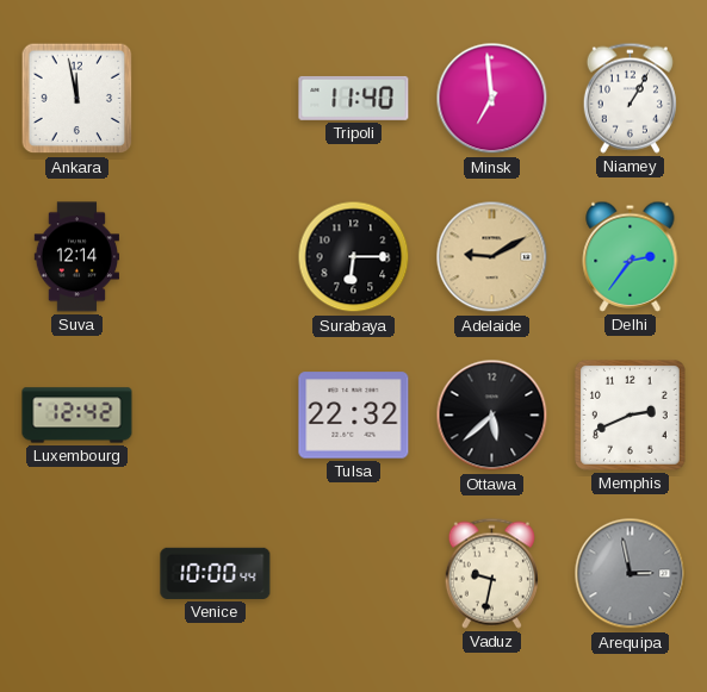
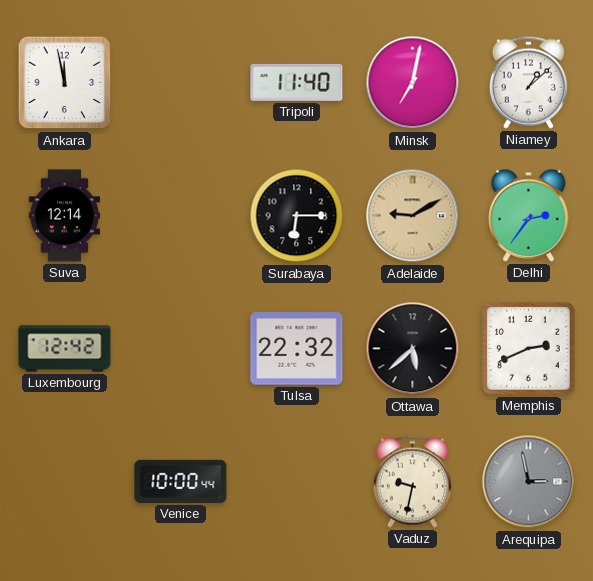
Minsk: 6:59 -> 7:02 (413, 83)
Niamey: 1:05 -> 1:08 (528, 82)
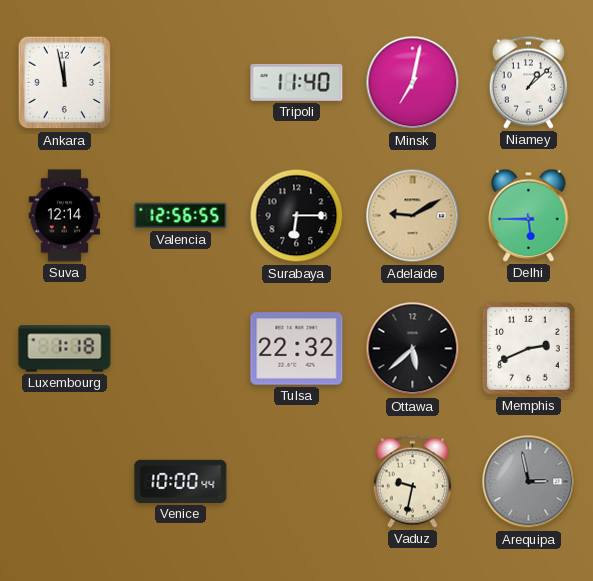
Valencia: none -> 12:56 (181, 216)
Delhi: 2:36 -> 5:45 (529, 215)
Luxembourg: 12:42 -> 1:18 (65, 349)
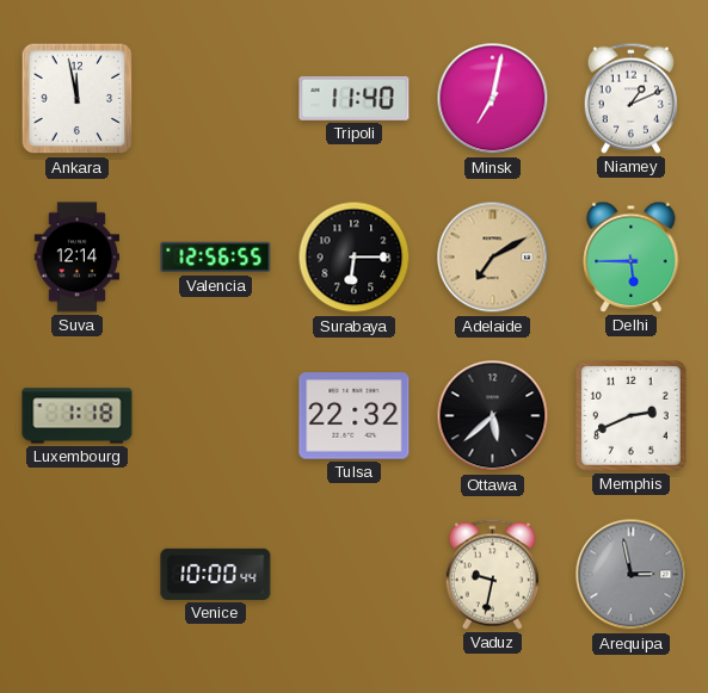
Niamey: 1:08 -> 1:11 (630, 98)
Adelaide: 9:10 -> 7:10 (493, 258)
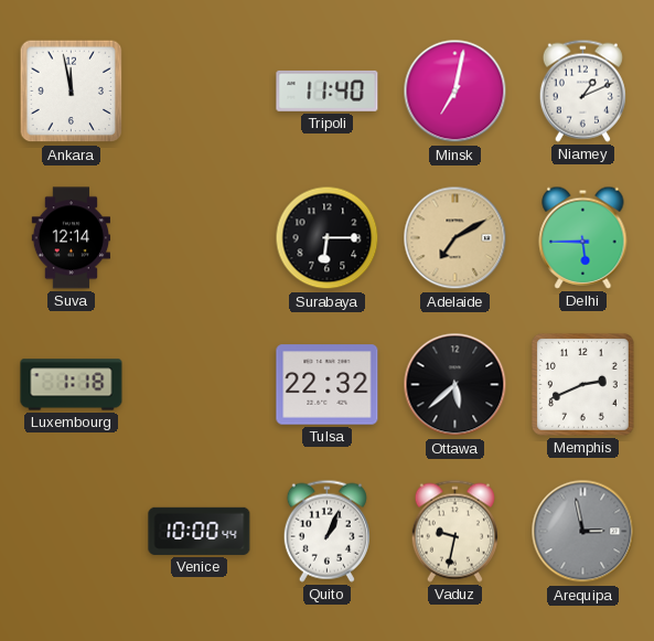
Valencia: 12:56 -> none (216, 258)
Quito: none -> 1:04 (326, 531)
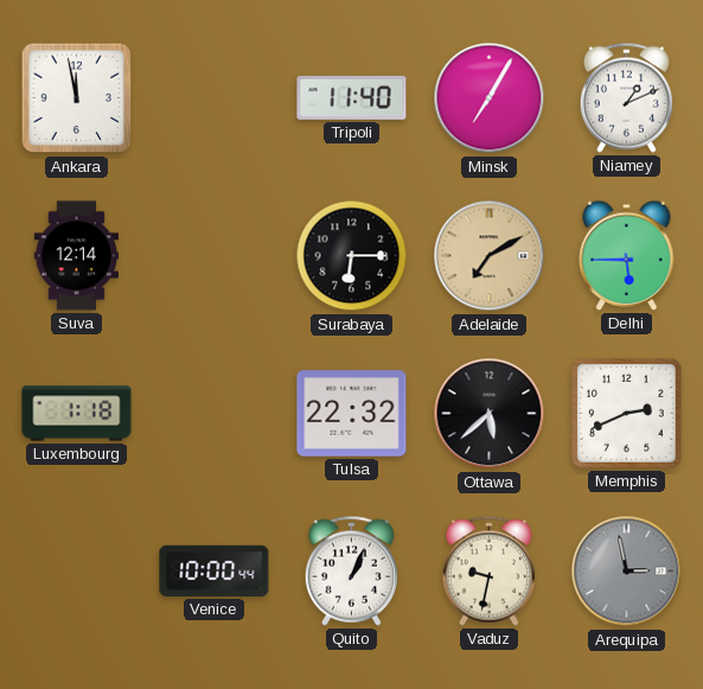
Minsk: 7:02 -> 7:05 (490, 98)
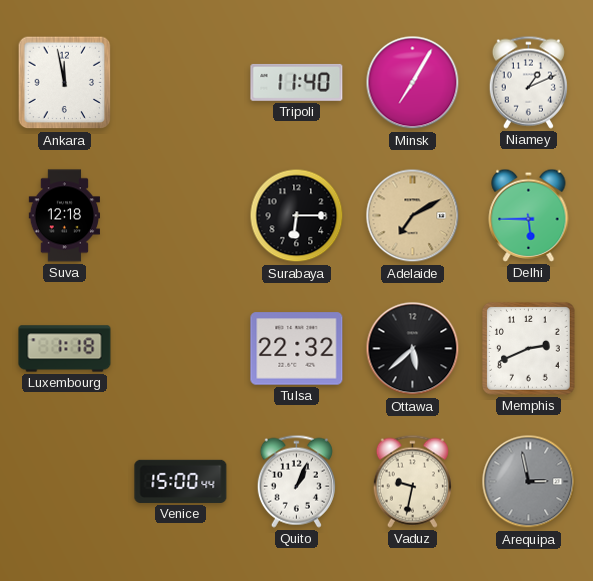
Suva: 12:14 -> 12:18 (65, 216)
Venice: 10:00 -> 15:00 (181, 481)
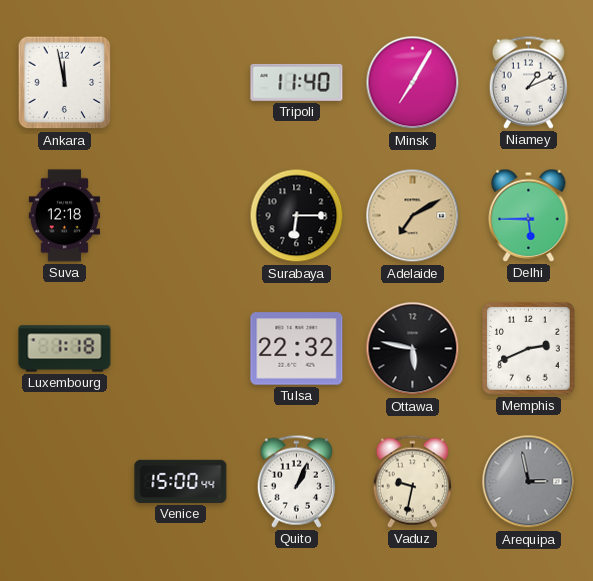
Ottawa: 5:38 -> 5:47 (413, 349)
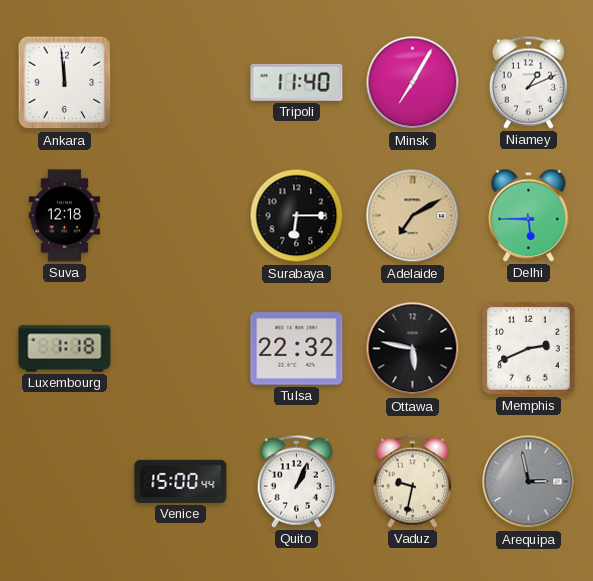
Ankara: 11:58 -> 11:59 (65, 83)
